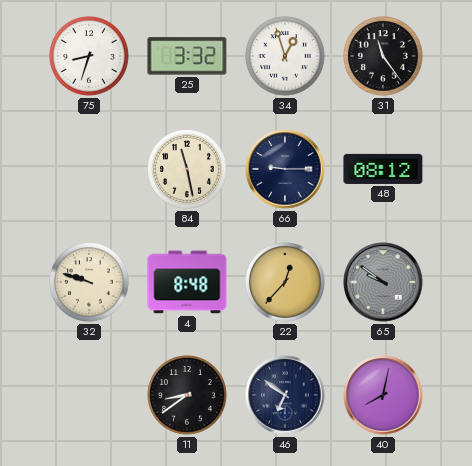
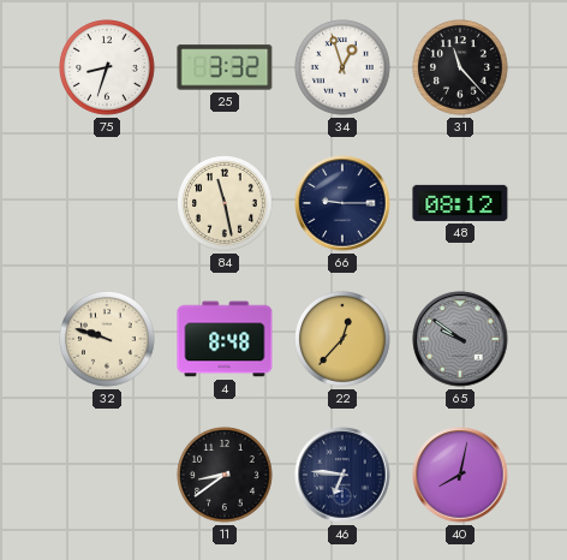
31: 11:24 -> 11:23 (461, 68)
46: 6:51 -> 6:46 (342, 475)
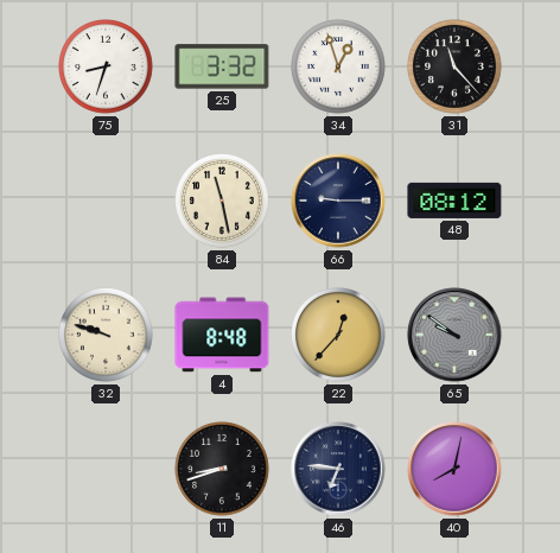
11: 8:39 -> 8:42 (223, 470)
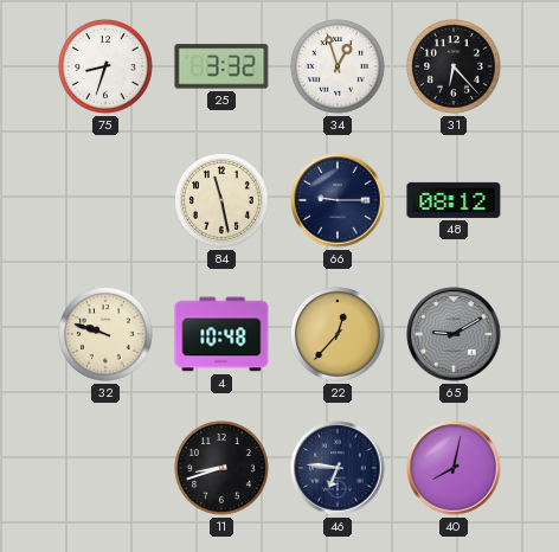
31: 11:23 -> 6:23 (455, 68)
4: 8:48 -> 10:48 (221, 334)
65: 9:51 -> 9:10 (454, 334)
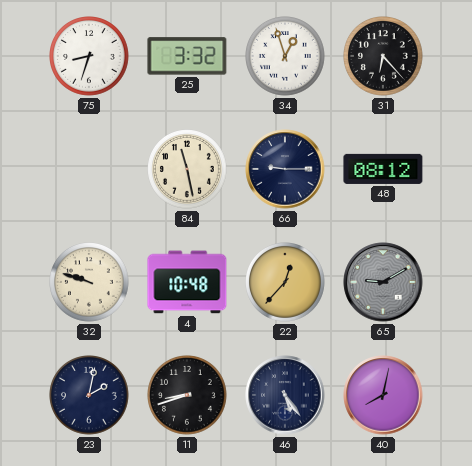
23: none -> 2:02 (90, 396)
46: 6:46 -> 5:24 (285, 395)
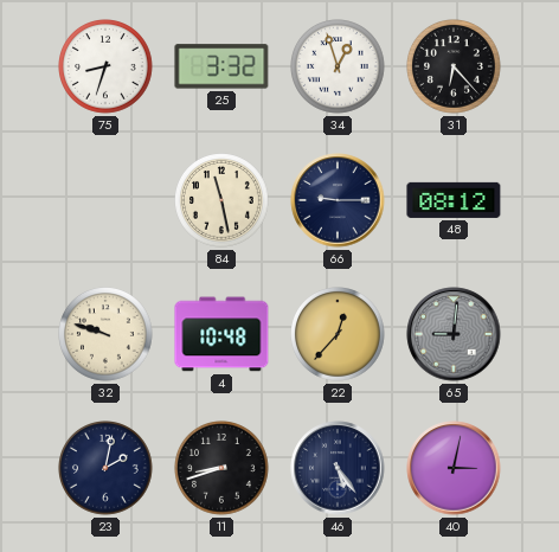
65: 9:10 -> 9:01 (454, 334)
40: 8:02 -> 3:02 (454, 468)
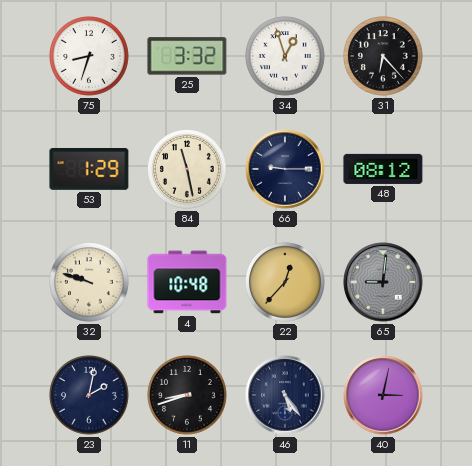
53: none -> 1:29 (89, 169)
